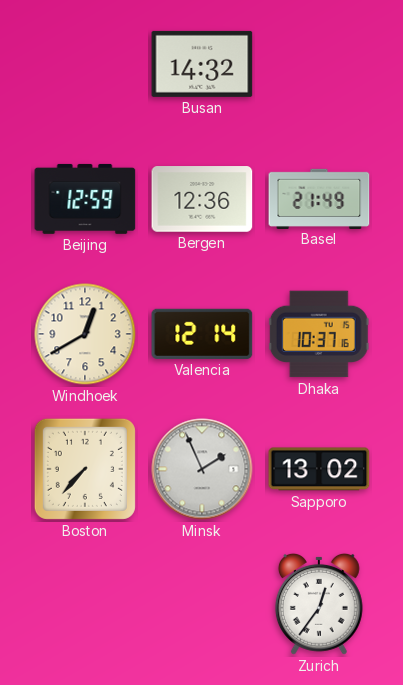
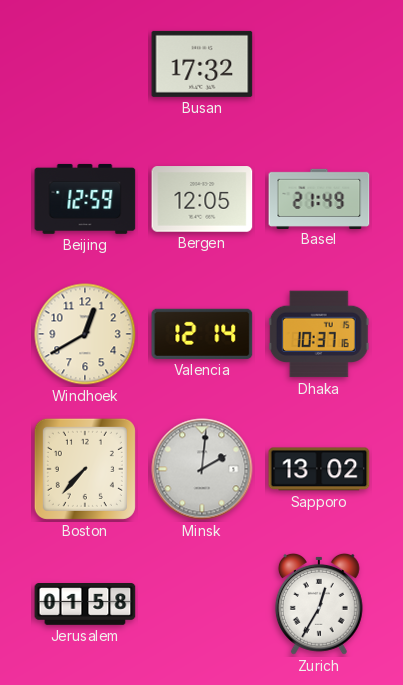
Busan: 14:32 -> 17:32 (202, 64)
Bergen: 12:36 -> 12:05 (202, 199)
Minsk: 1:56 -> 2:01 (202, 469)
Jerusalem: none -> 01:58 (85, 604)
Zurich: 12:36 -> 12:35 (319, 604)
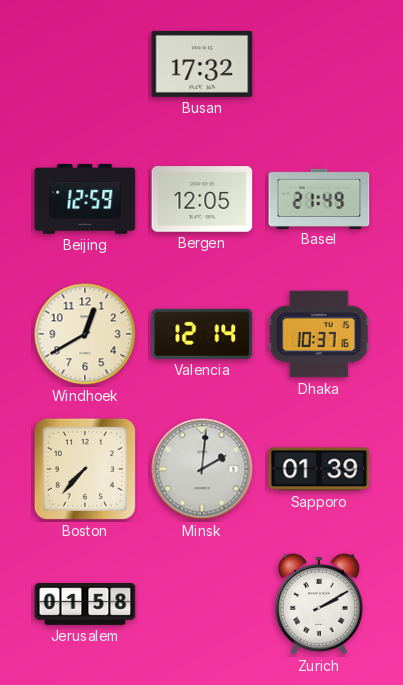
Sapporo: 13:02 -> 01:39 (319, 469)
Zurich: 12:35 -> 2:10 (319, 604)
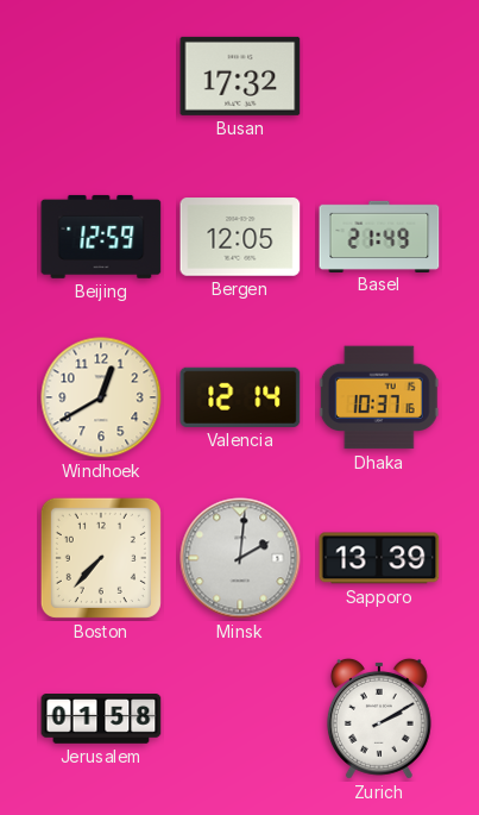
Sapporo: 01:39 -> 13:39 (379, 558)
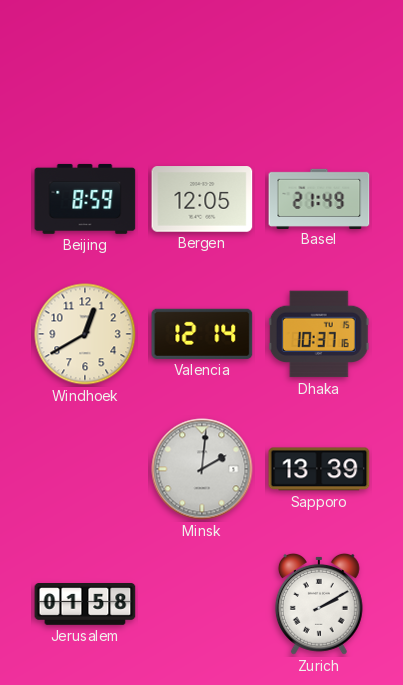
Busan: 17:32 -> none (240, 76)
Beijing: 12:59 -> 8:59 (85, 199)
Boston: 7:37 -> none (101, 558)
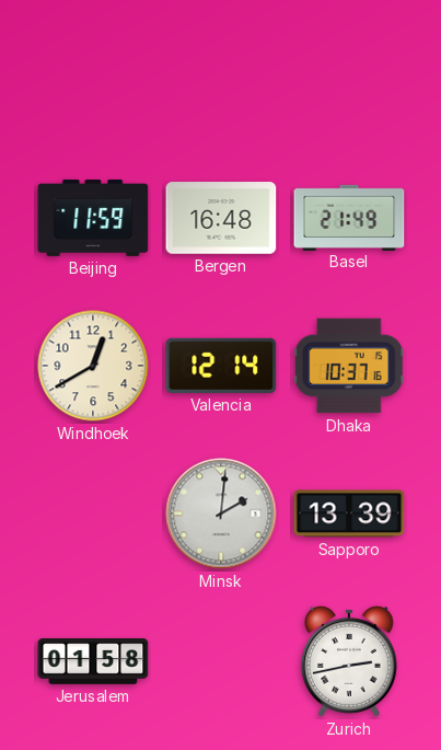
Beijing: 8:59 -> 11:59 (93, 218)
Bergen: 12:05 -> 16:48 (221, 218)
Zurich: 2:10 -> 2:43 (349, 661)
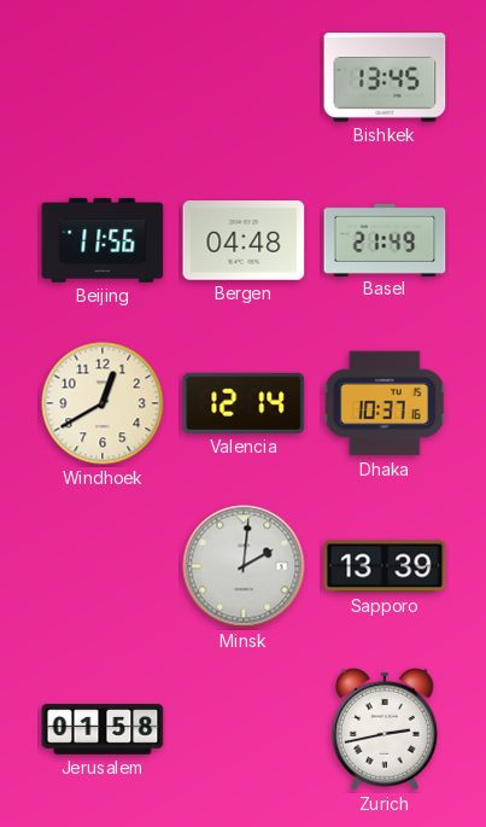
Bishkek: none -> 13:45 (385, 77)
Beijing: 11:59 -> 11:56 (103, 240)
Bergen: 16:48 -> 04:48 (244, 240)
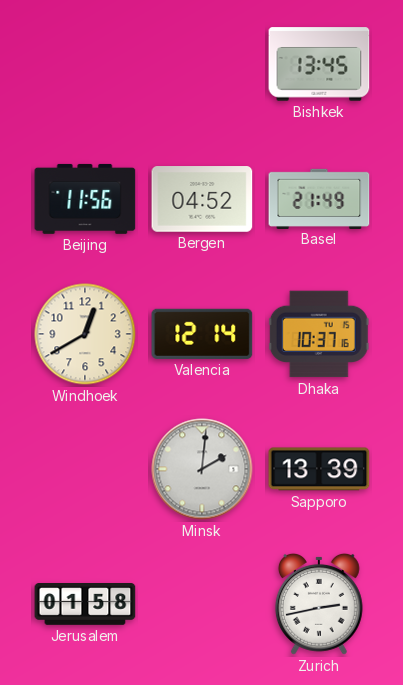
Bergen: 04:48 -> 04:52 (202, 199)
